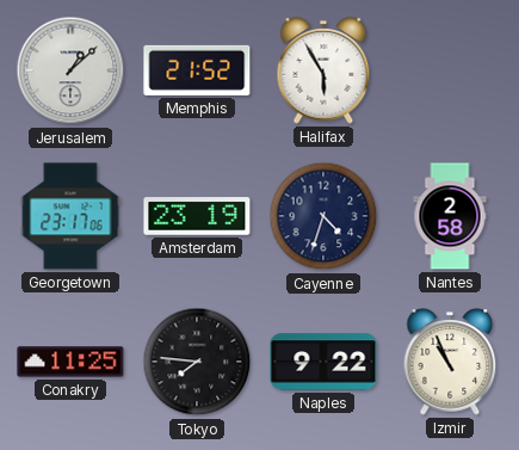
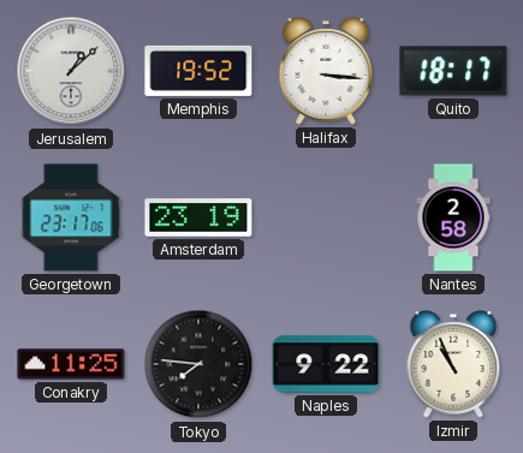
Memphis: 21:52 -> 19:52 (198, 71)
Halifax: 5:55 -> 3:16 (326, 71)
Quito: none -> 18:17 (453, 71)
Cayenne: 4:33 -> none (323, 216)
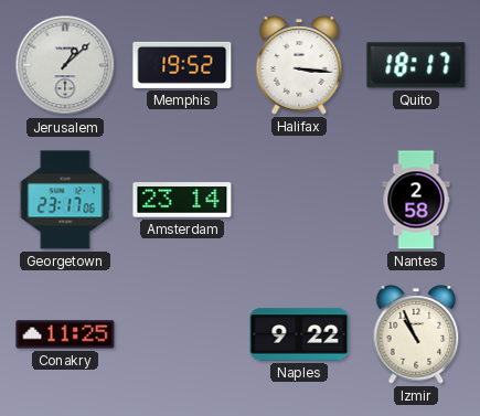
Amsterdam: 23:19 -> 23:14 (182, 200)
Tokyo: 7:46 -> none (198, 364)
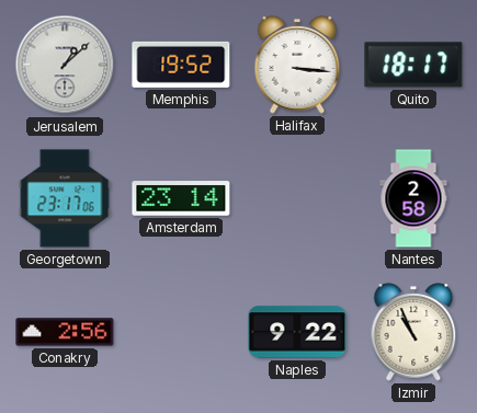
Conakry: 11:25 -> 2:56 (65, 332)
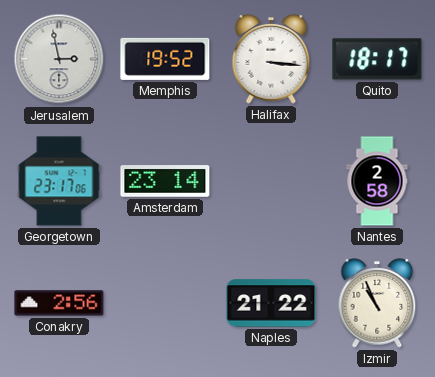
Jerusalem: 1:08 -> 2:58 (59, 59)
Naples: 9:22 -> 21:22 (271, 303)
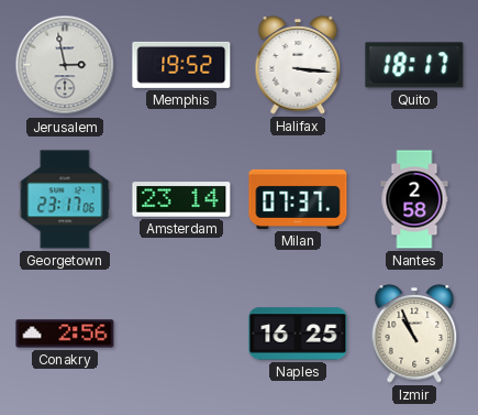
Milan: none -> 07:37 (298, 199)
Naples: 21:22 -> 16:25 (298, 334)
